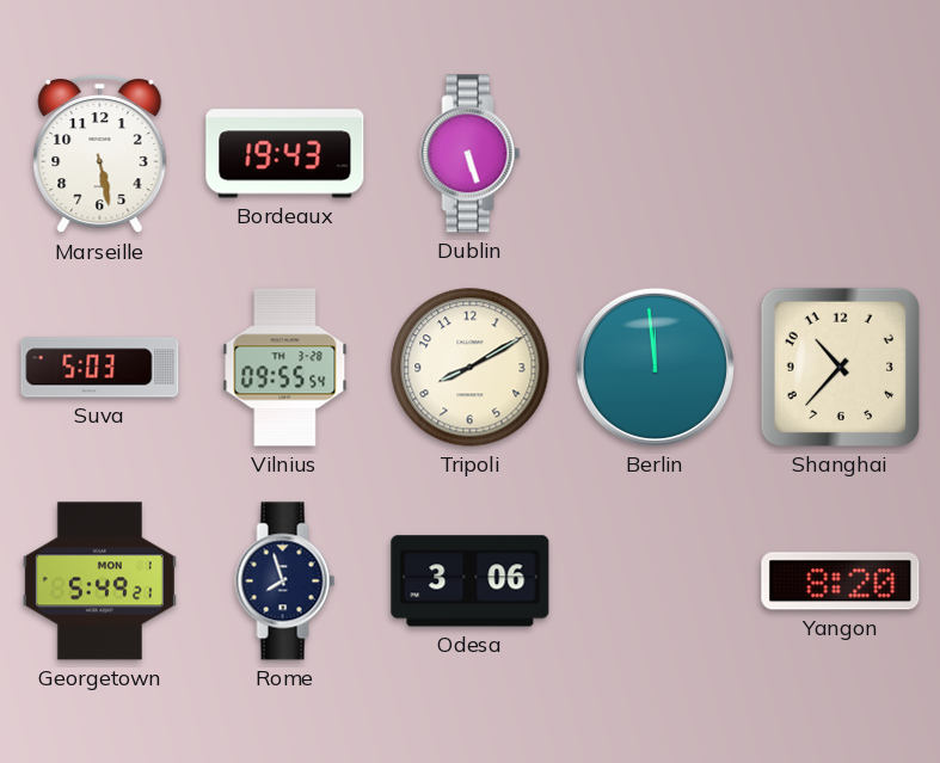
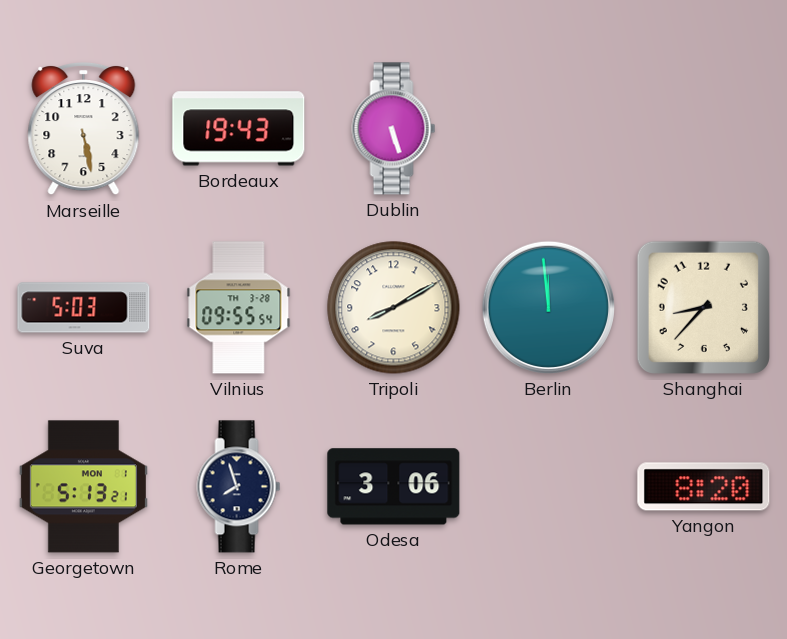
Shanghai: 10:37 -> 8:37 (703, 307)
Georgetown: 5:49 -> 5:13 (83, 487)
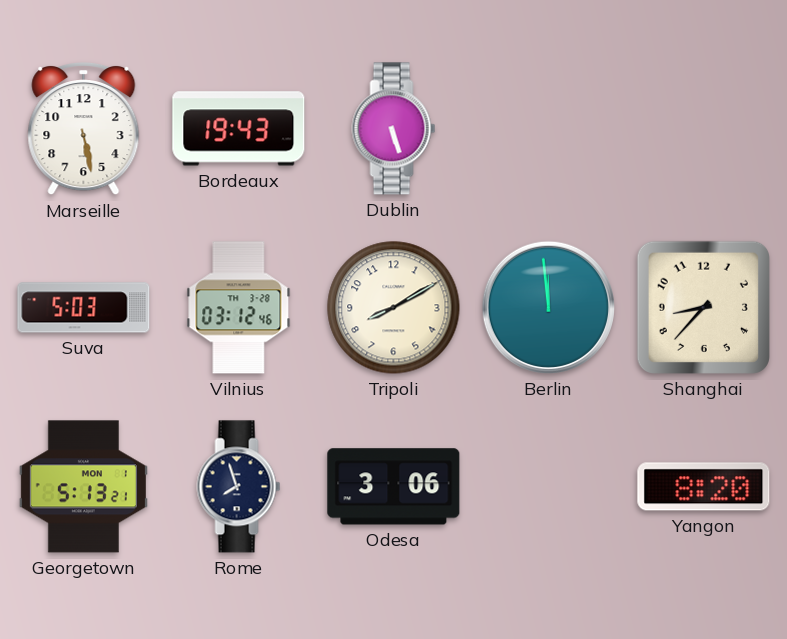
Vilnius: 09:55 -> 03:12 (239, 308)
